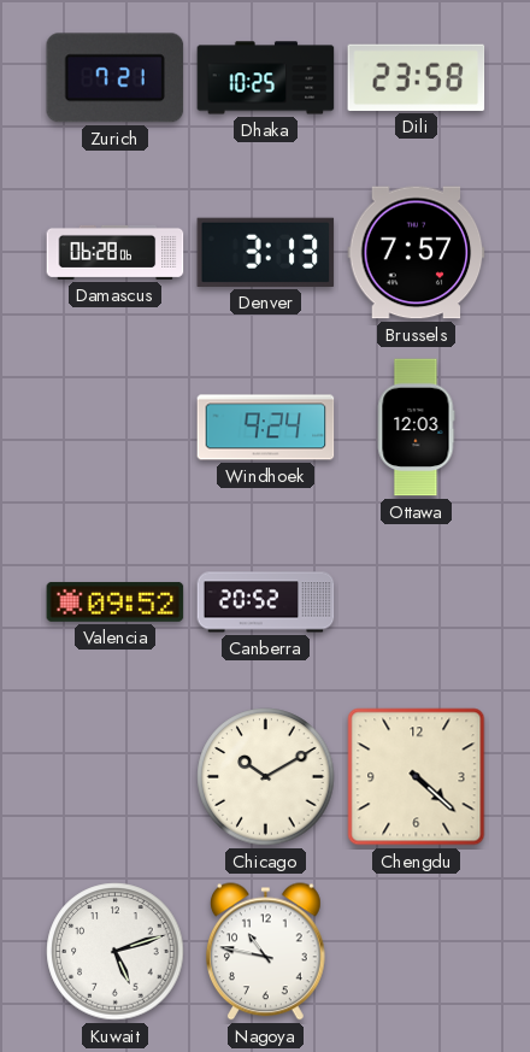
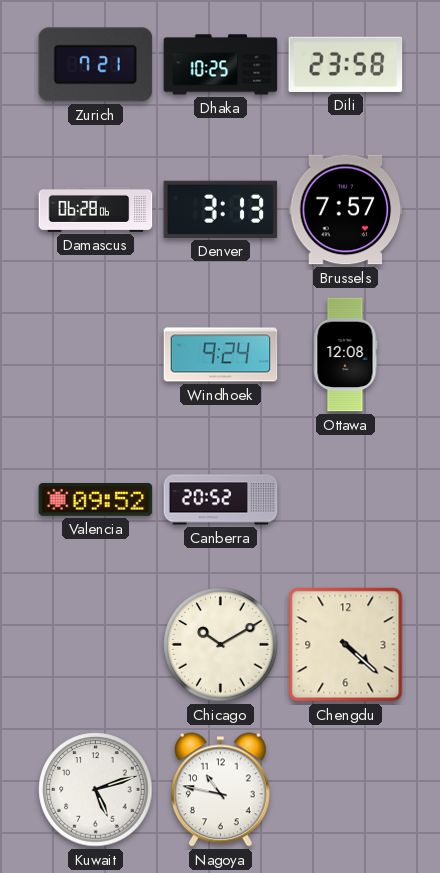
Ottawa: 12:03 -> 12:08 (345, 355)
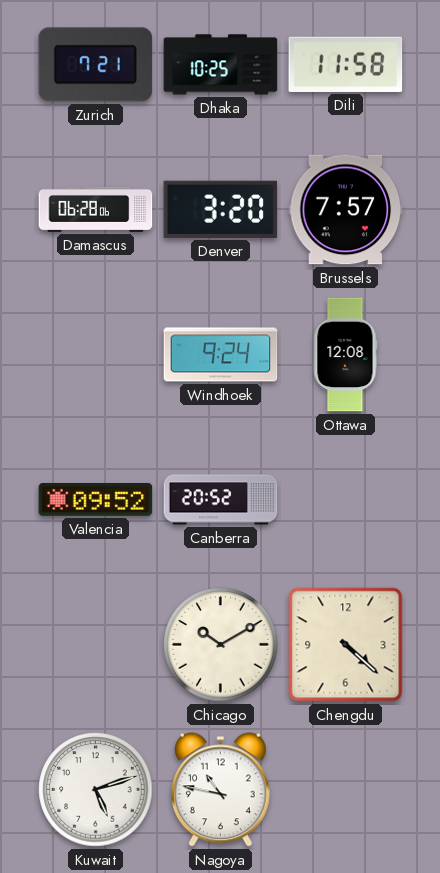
Dili: 23:58 -> 11:58 (346, 64)
Denver: 3:13 -> 3:20 (221, 209)
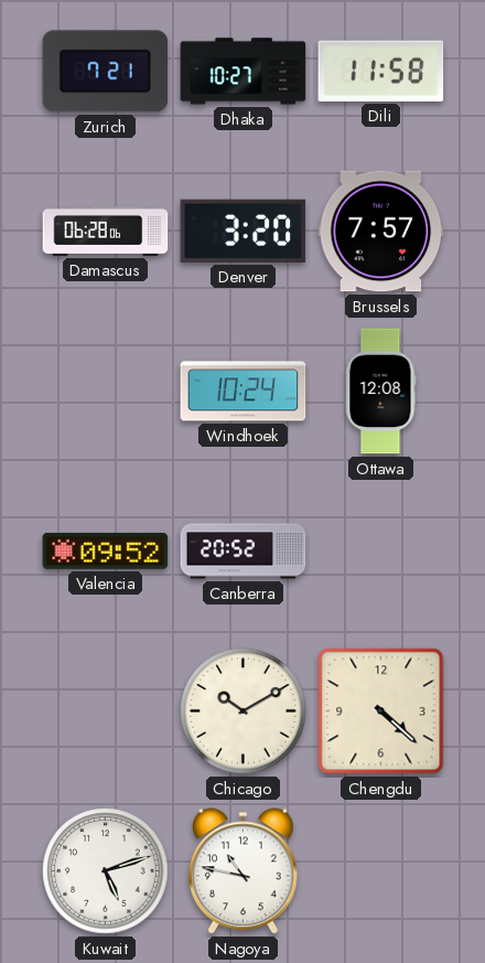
Dhaka: 10:25 -> 10:27 (244, 72)
Windhoek: 9:24 -> 10:24 (244, 392)
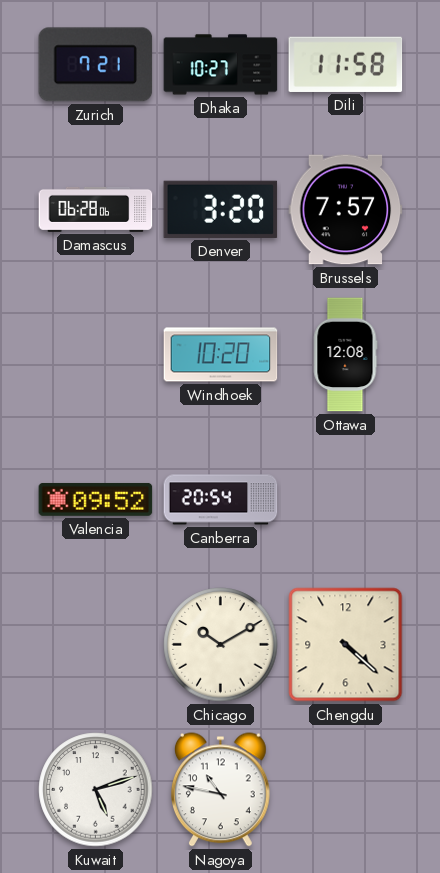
Windhoek: 10:24 -> 10:20 (221, 355)
Canberra: 20:52 -> 20:54 (221, 500)
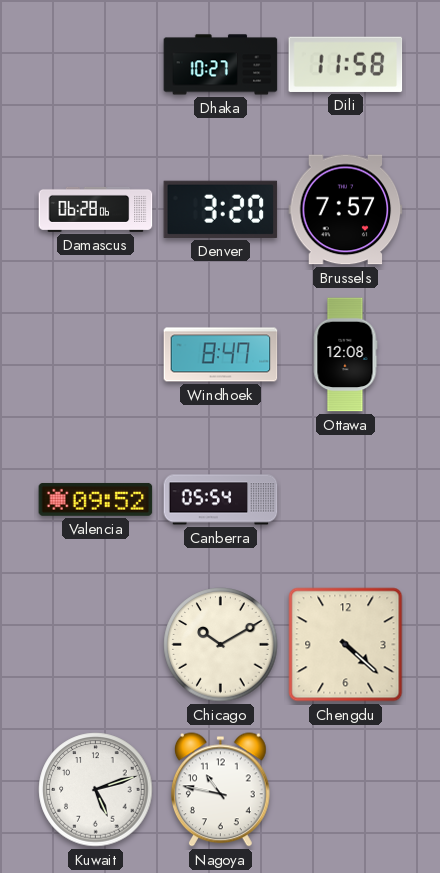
Zurich: 7:21 -> none (96, 65)
Windhoek: 10:20 -> 8:47 (221, 355)
Canberra: 20:54 -> 05:54 (221, 500)
